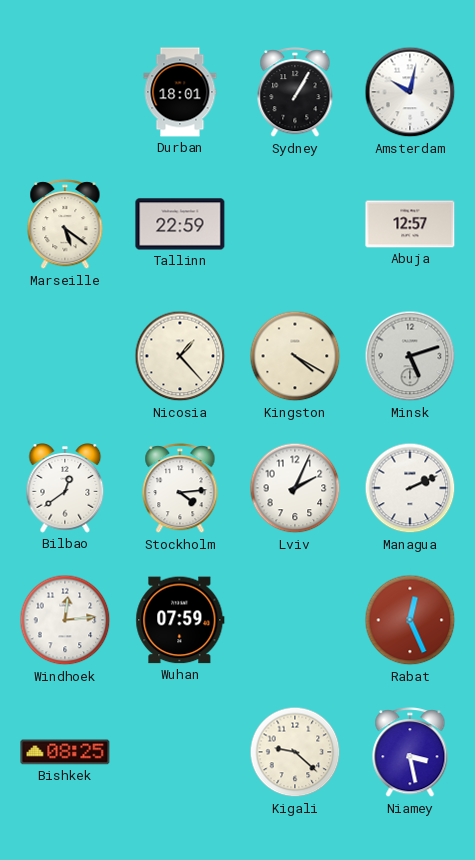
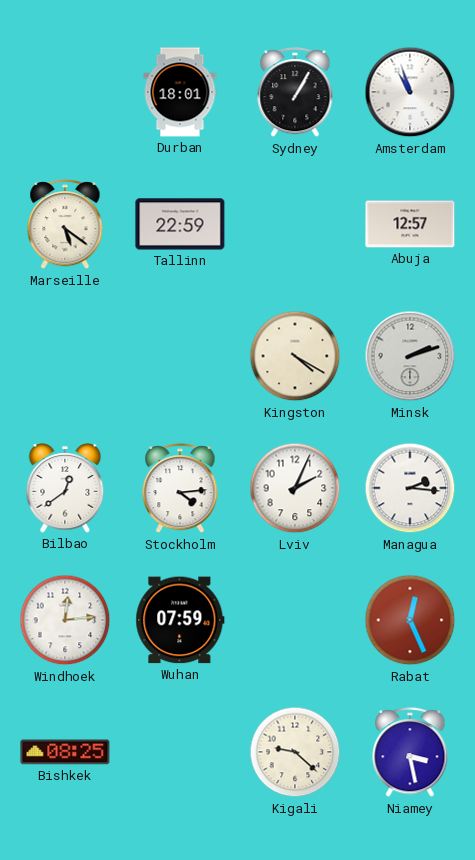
Amsterdam: 10:02 -> 10:57 (410, 92)
Nicosia: 1:23 -> none (180, 356)
Minsk: 5:12 -> 2:12 (410, 356)
Managua: 2:11 -> 2:16 (410, 488)
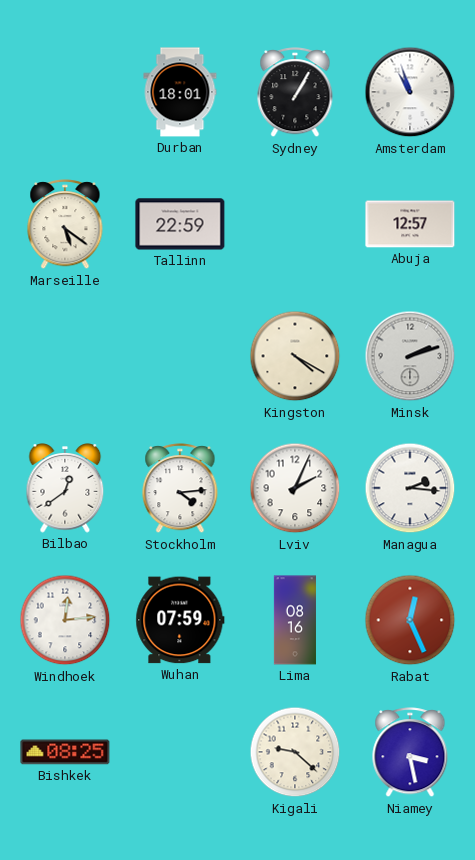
Lima: none -> 08:16 (295, 620)
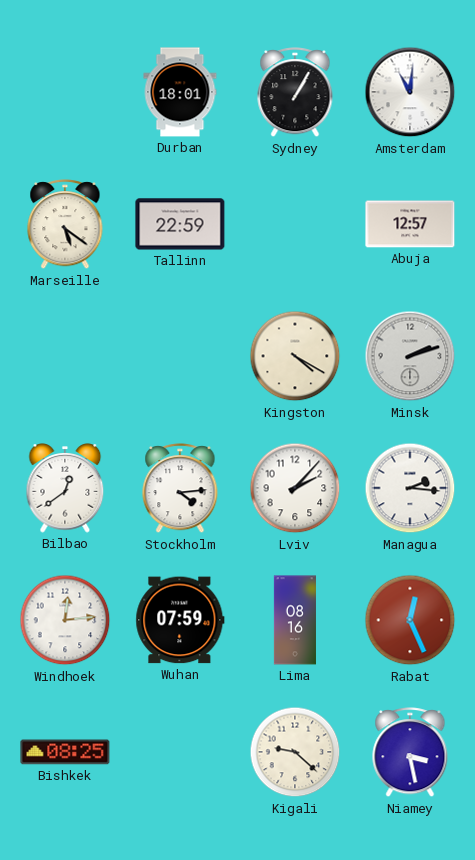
Amsterdam: 10:57 -> 11:01 (410, 92)
Lviv: 2:04 -> 2:07 (295, 488)
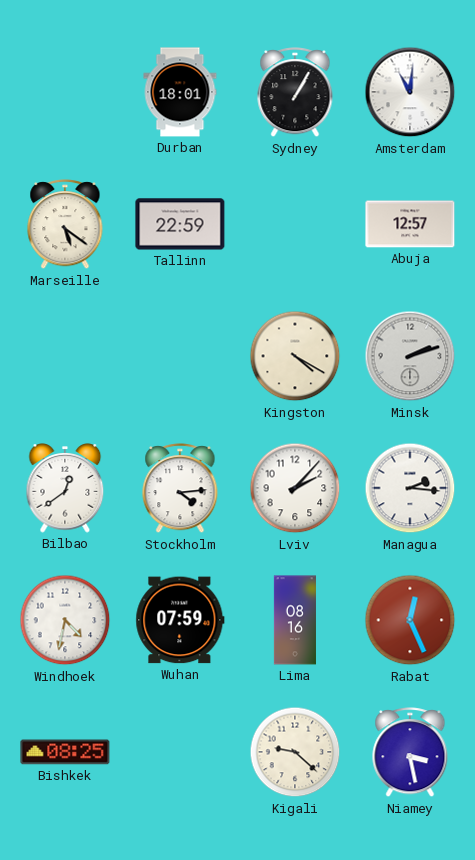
Windhoek: 12:14 -> 4:32 (65, 620)
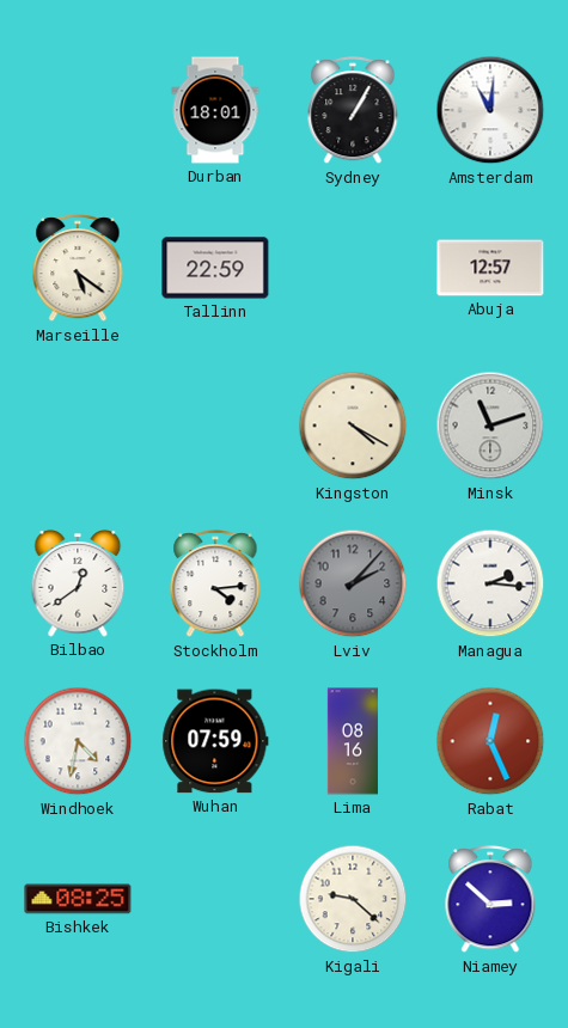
Minsk: 2:12 -> 11:12 (490, 426)
Lviv dial: white -> grey (353, 583)
Niamey: 3:28 -> 2:52 (490, 900)
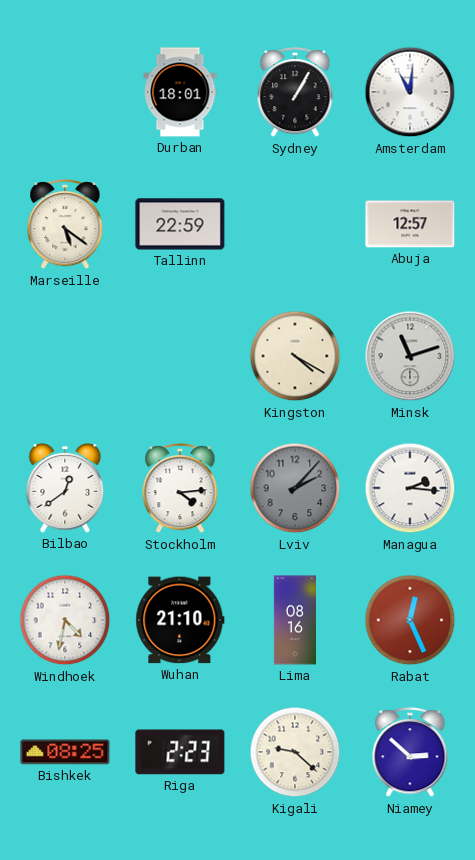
Wuhan: 07:59 -> 21:10 (180, 620)
Riga: none -> 2:23 (180, 752)
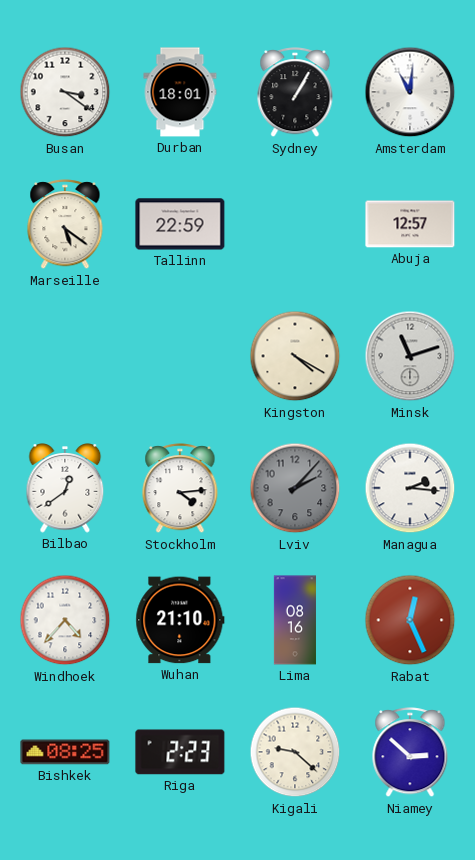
Busan: none -> 3:21 (65, 92)
Windhoek: 4:32 -> 4:37 (65, 620)
